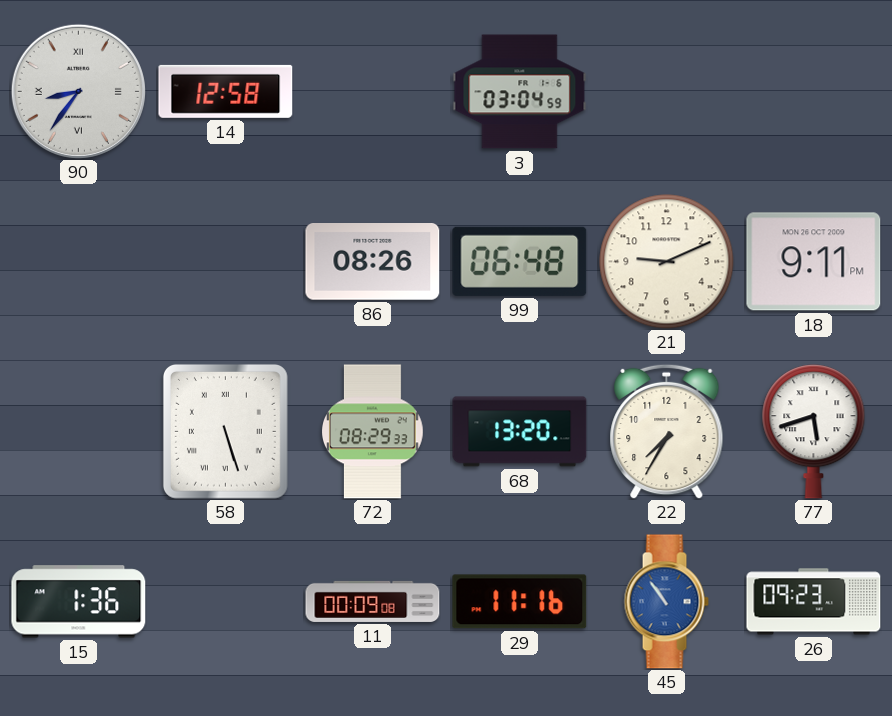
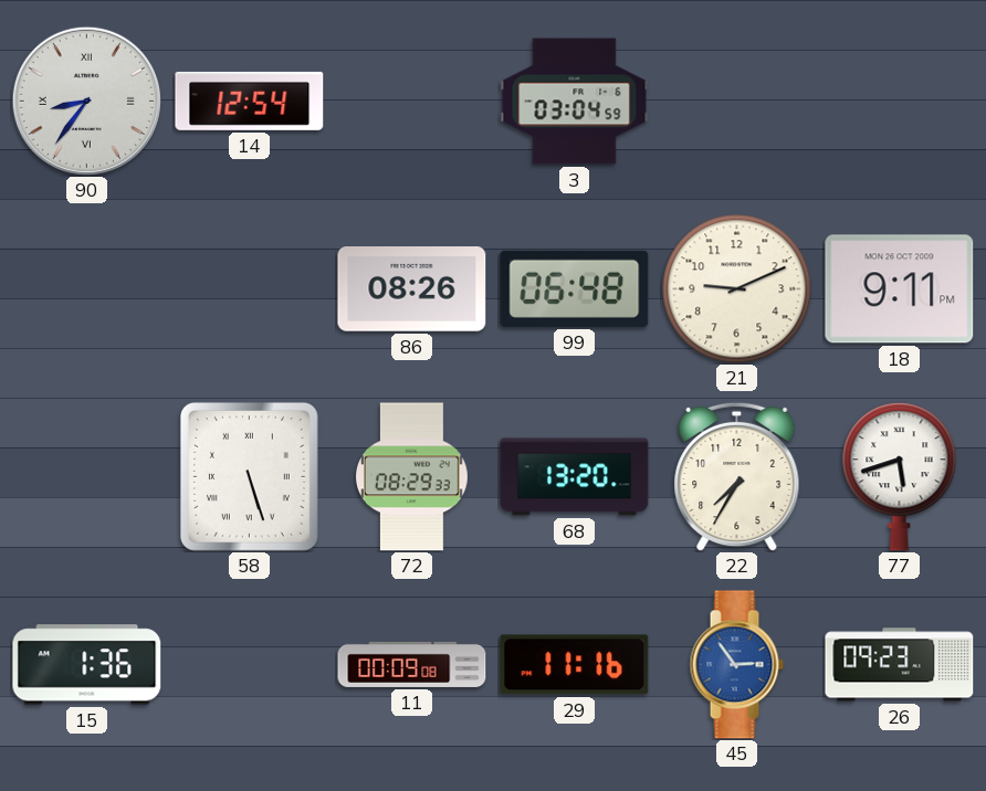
14: 12:58 -> 12:54 (250, 101)
45: 10:54 -> 2:54 (736, 665)
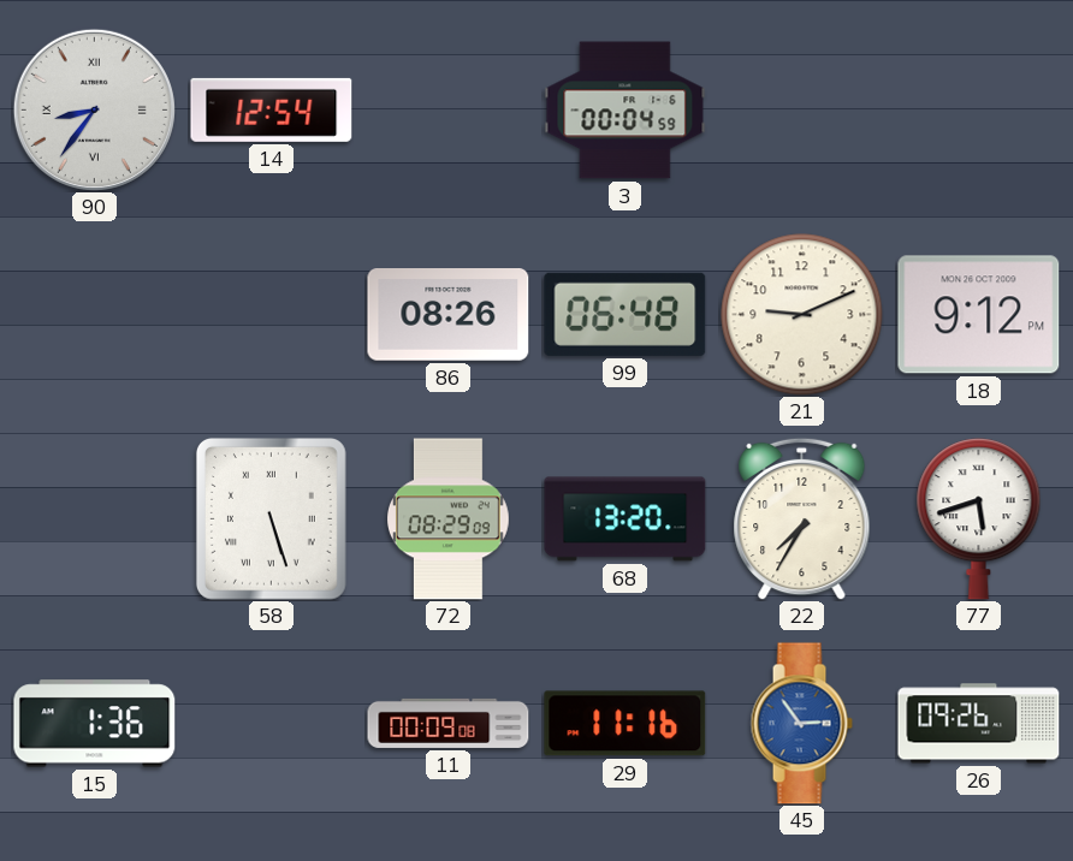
3: 03:04 -> 00:04 (626, 111)
18: 9:11 -> 9:12 (979, 315)
72: 08:29:33 -> 08:29:09 (449, 519)
26: 09:23 -> 09:26 (979, 724)
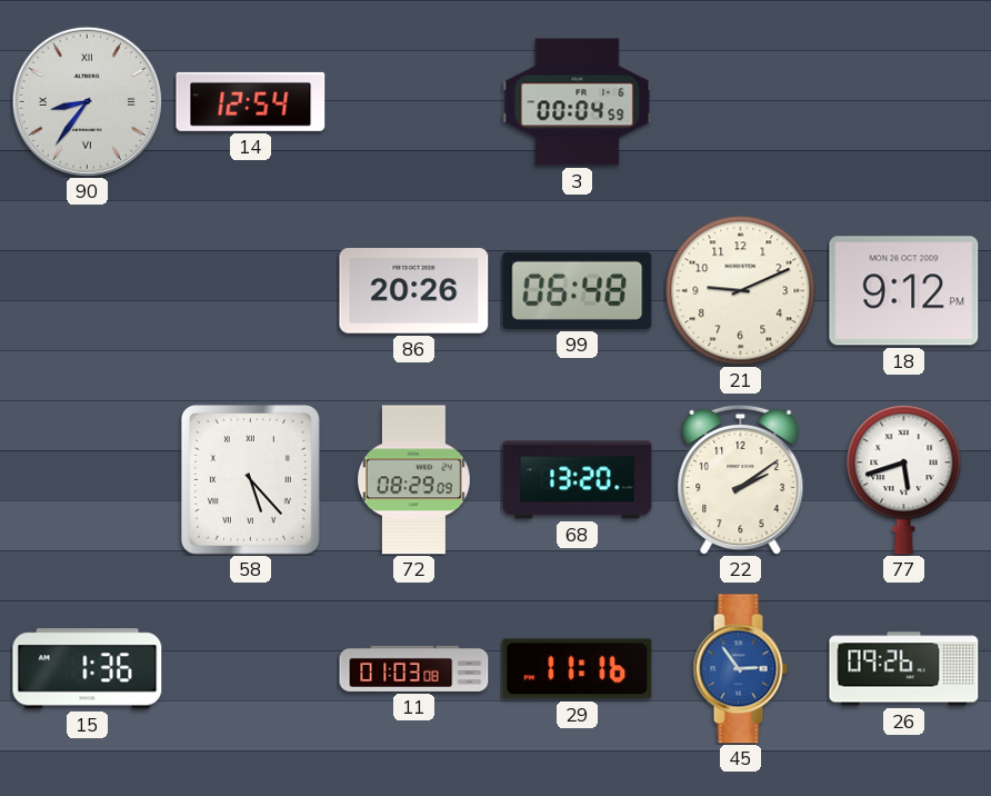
86: 08:26 -> 20:26 (414, 291)
58: 5:27 -> 5:23 (250, 479)
22: 7:35 -> 2:09 (741, 479)
11: 00:09 -> 01:03 (414, 668)
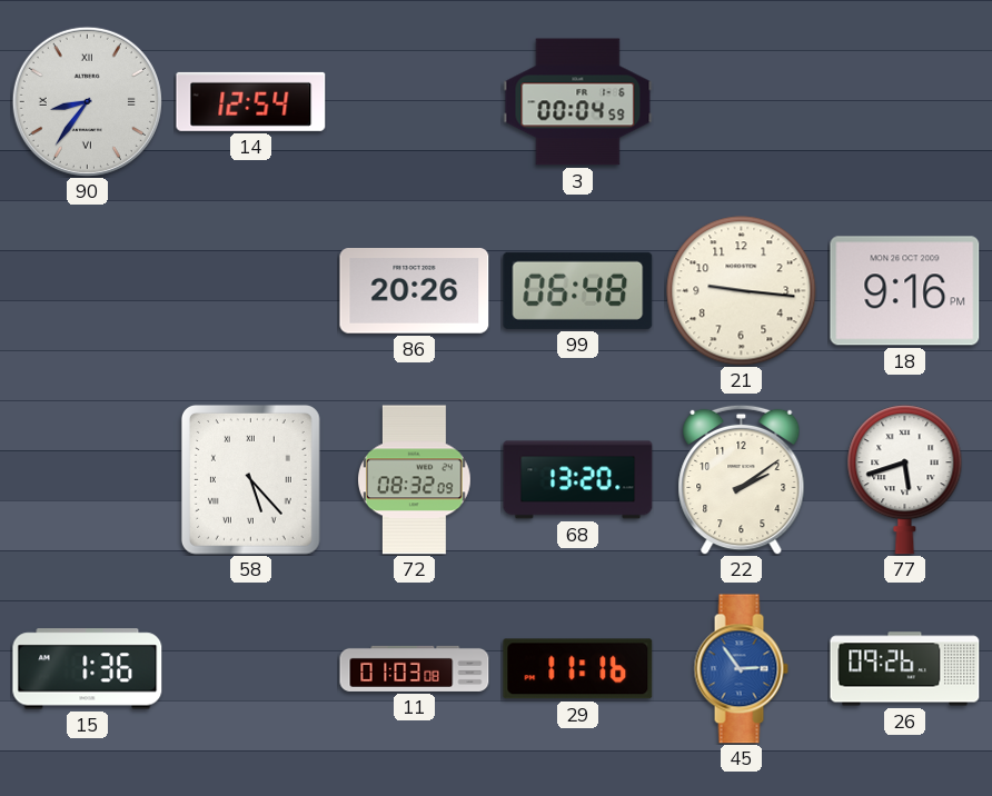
21: 9:11 -> 9:16 (742, 291)
18: 9:12 -> 9:16 (905, 291)
72: 08:29 -> 08:32 (415, 480)
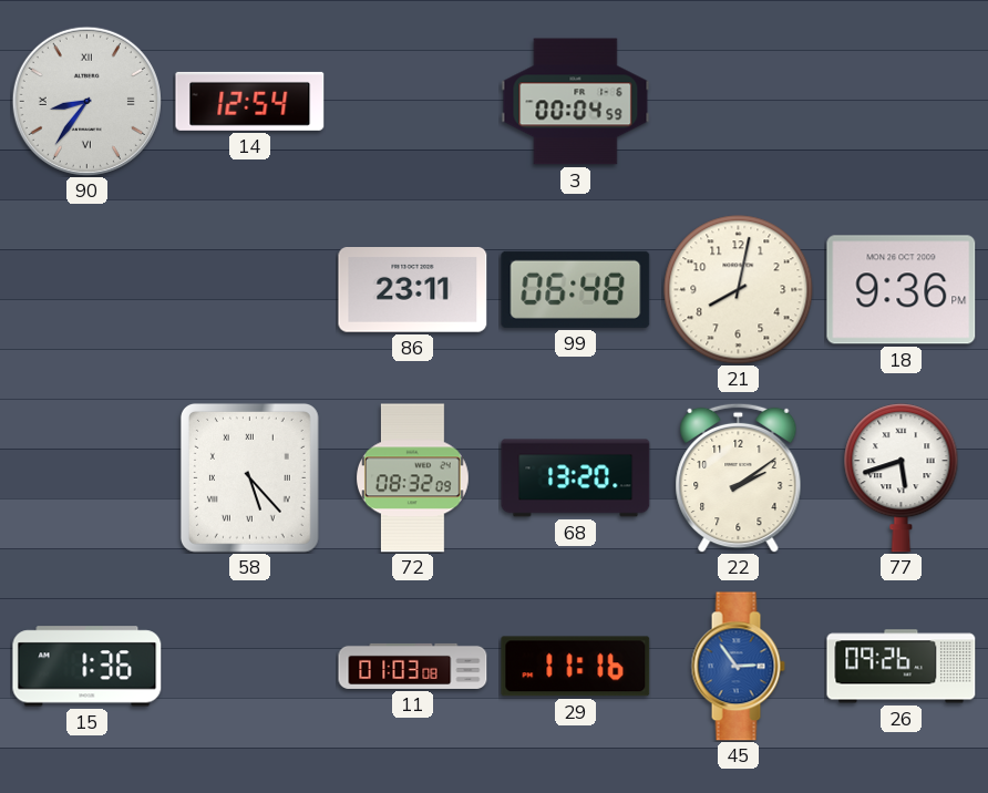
86: 20:26 -> 23:11 (413, 290)
21: 9:16 -> 8:02 (739, 290)
18: 9:16 -> 9:36 (902, 290)
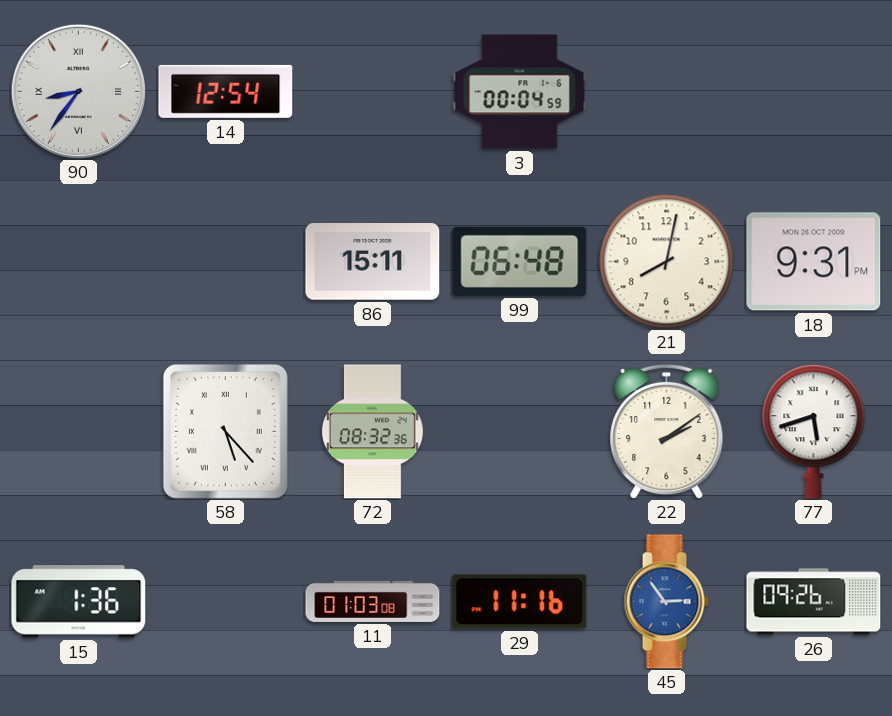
86: 23:11 -> 15:11 (373, 262)
18: 9:36 -> 9:31 (814, 262)
72: 08:32:09 -> 08:32:36 (373, 432)
68: 13:20 -> none (576, 478)
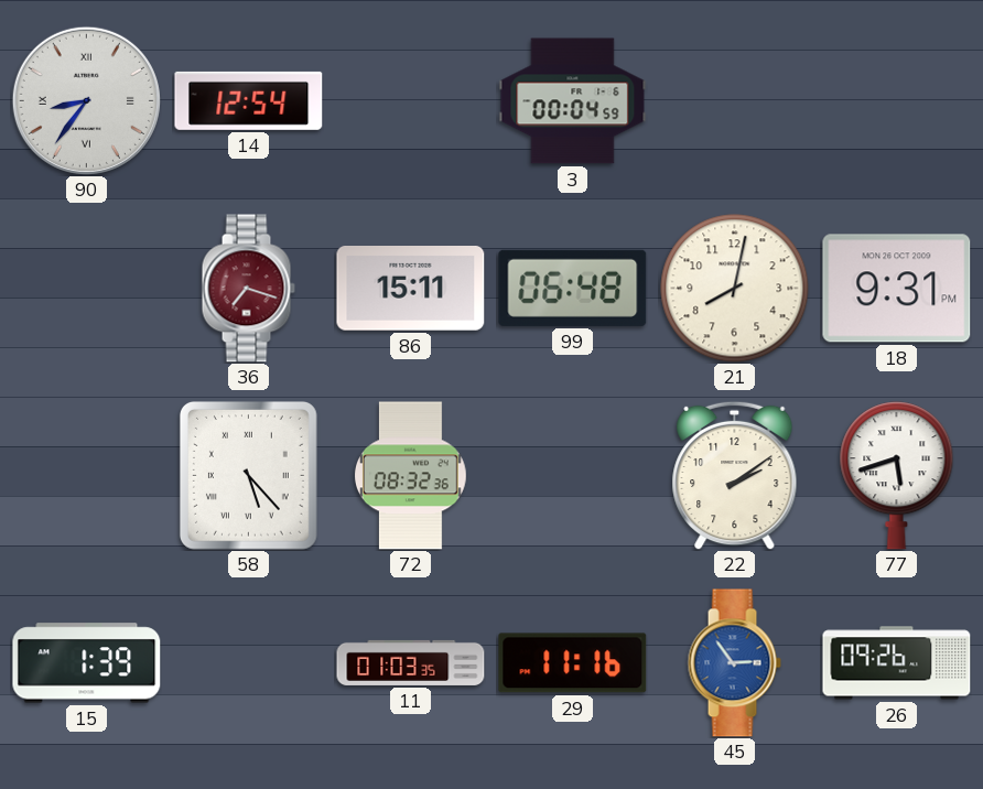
36: none -> 7:18 (248, 289)
15: 1:36 -> 1:39 (87, 663)
11: 01:03:08 -> 01:03:35 (411, 662)
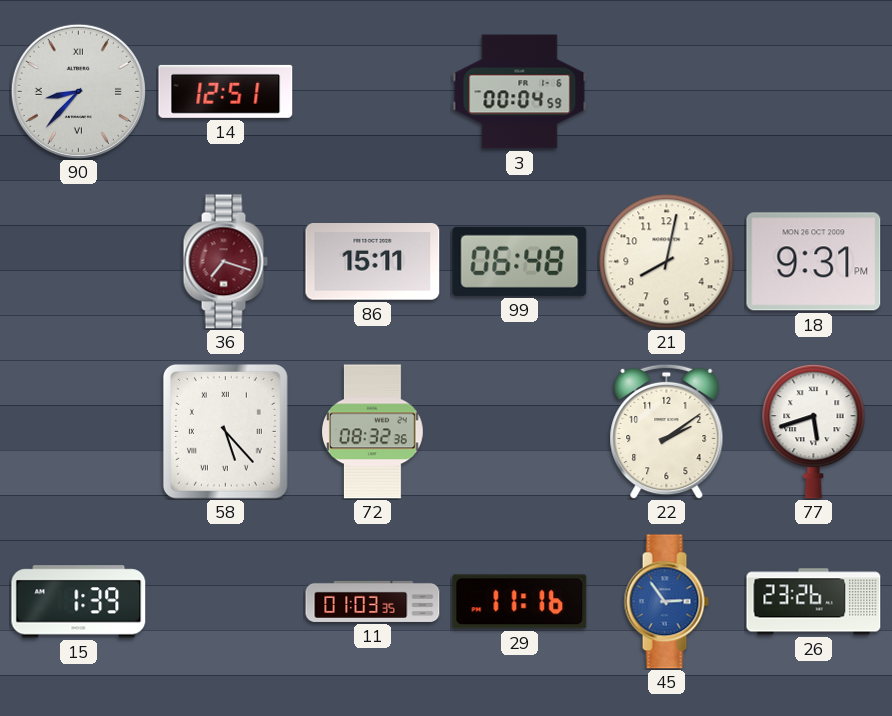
90: 8:36 -> 8:37 (78, 91)
14: 12:54 -> 12:51 (226, 91)
26: 09:26 -> 23:26 (814, 602)
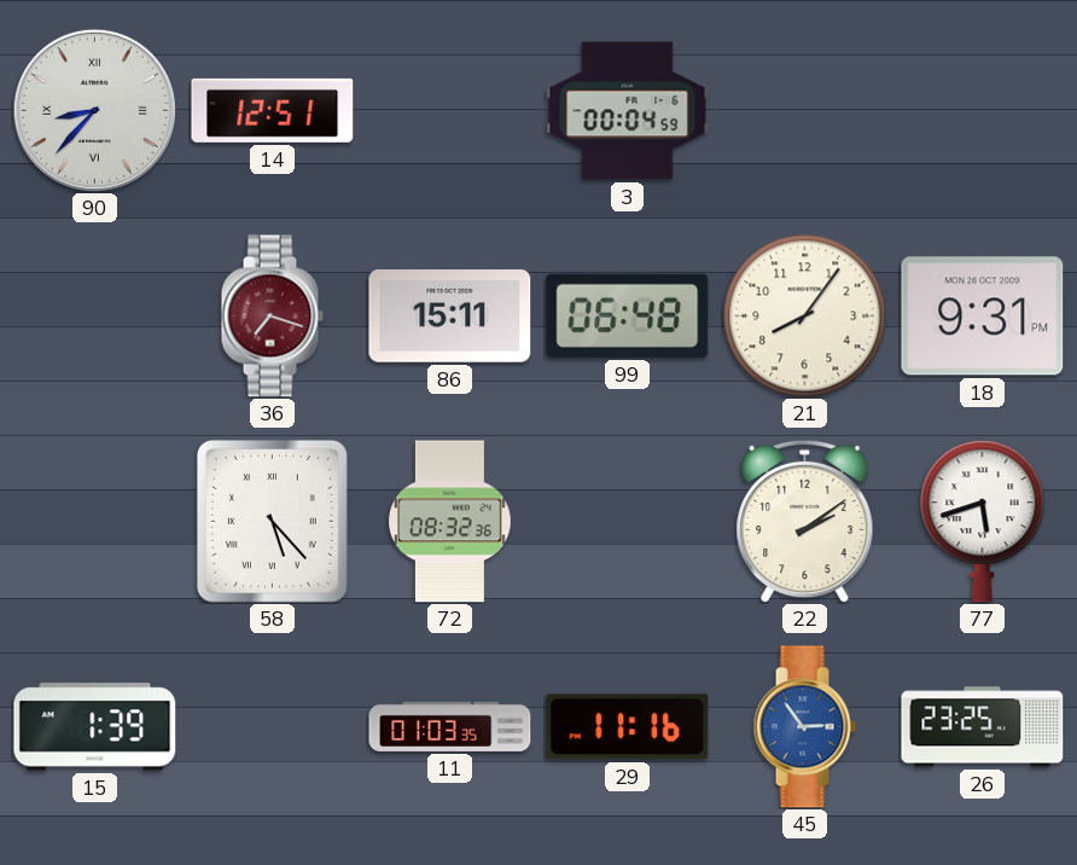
21: 8:02 -> 8:06 (805, 317)
26: 23:26 -> 23:25 (983, 727)
